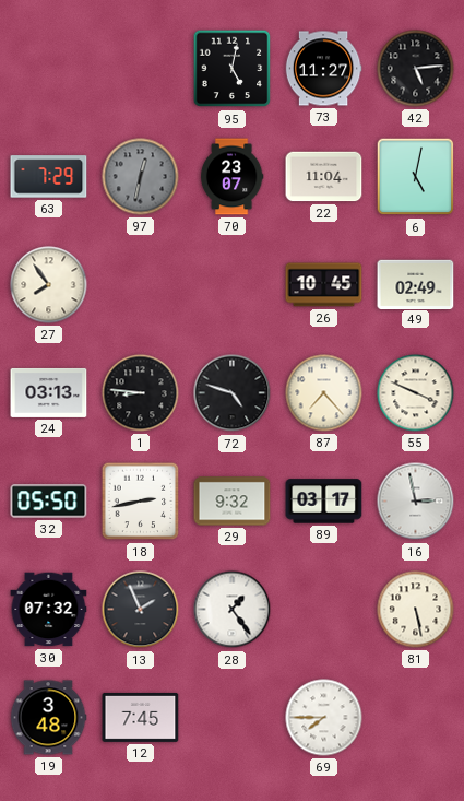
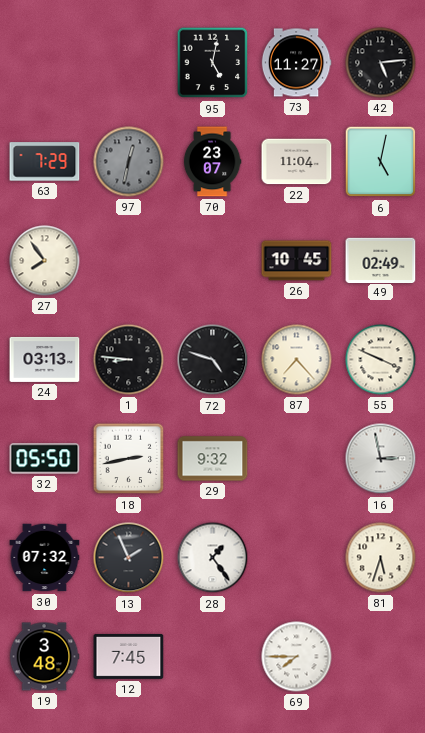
89: 03:17 -> none (324, 502)
81: 5:28 -> 5:33 (381, 558)
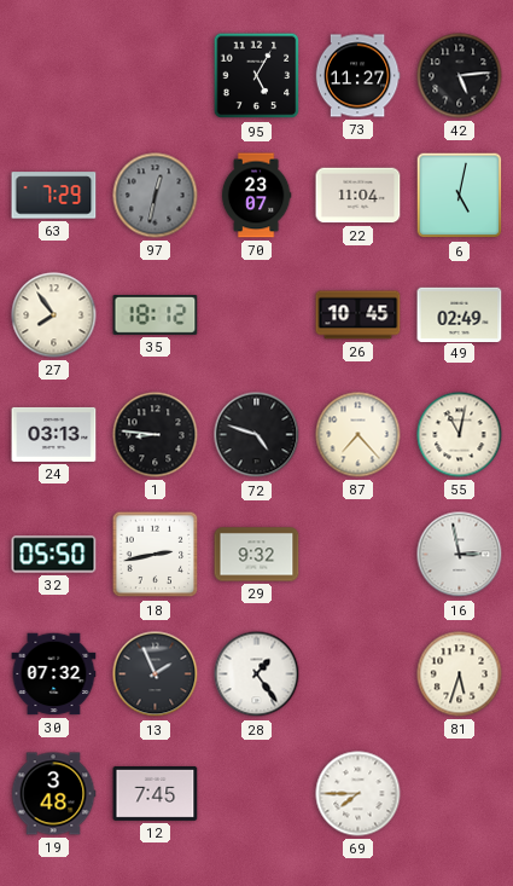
95: 5:02 -> 5:05 (257, 76)
35: none -> 18:12 (156, 315)
55: 3:49 -> 11:02 (460, 435)
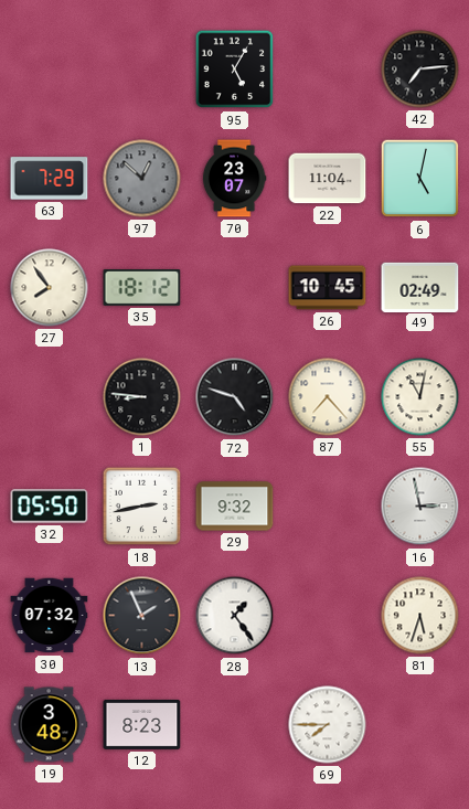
73: 11:27 -> none (357, 76)
42: 5:14 -> 7:14 (420, 70)
97: 12:32 -> 12:52 (142, 179)
24: 03:13 -> none (54, 434)
12: 7:45 -> 8:23 (142, 724)
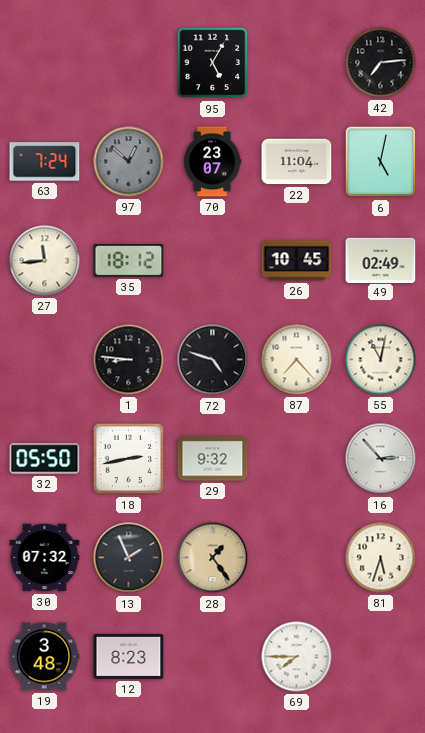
63: 7:29 -> 7:24 (45, 162)
27: 7:54 -> 11:44 (45, 261)
16: 2:58 -> 2:53 (381, 459)
28 dial: white -> champagne (213, 558)
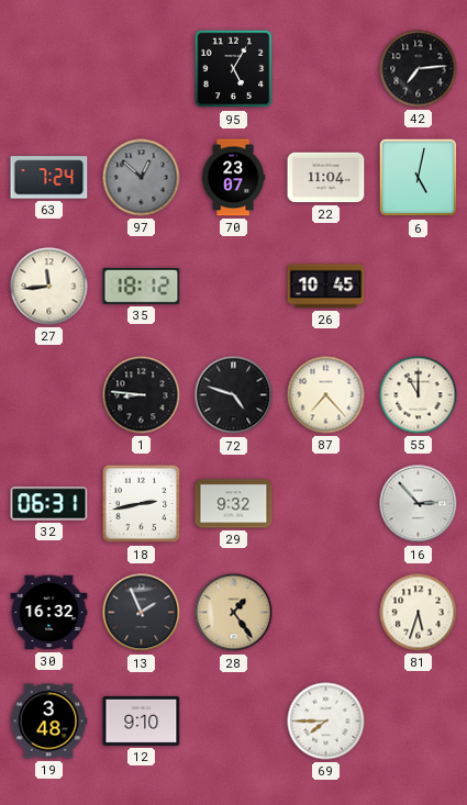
49: 02:49 -> none (381, 260)
55: 11:02 -> 11:00 (419, 395)
32: 05:50 -> 06:31 (49, 504)
30: 07:32 -> 16:32 (49, 613)
12: 8:23 -> 9:10 (142, 720)
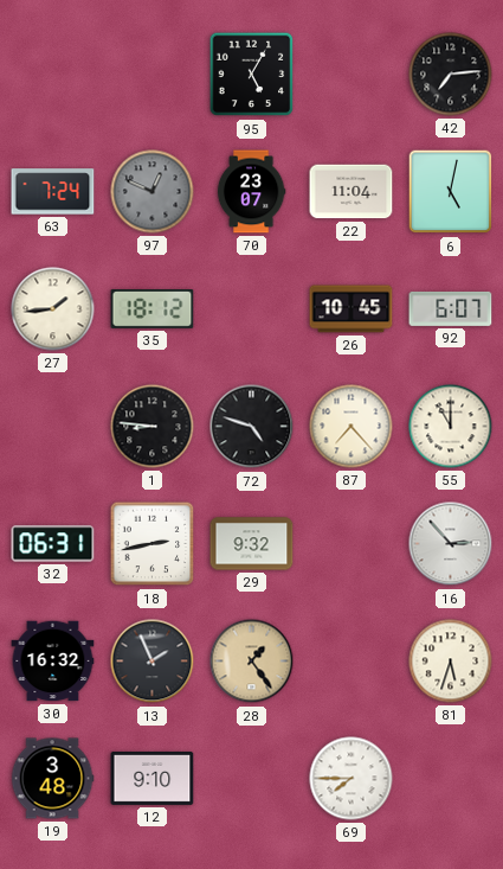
97: 12:52 -> 12:49 (153, 192)
27: 11:44 -> 1:44 (53, 309)
92: none -> 6:07 (451, 308)
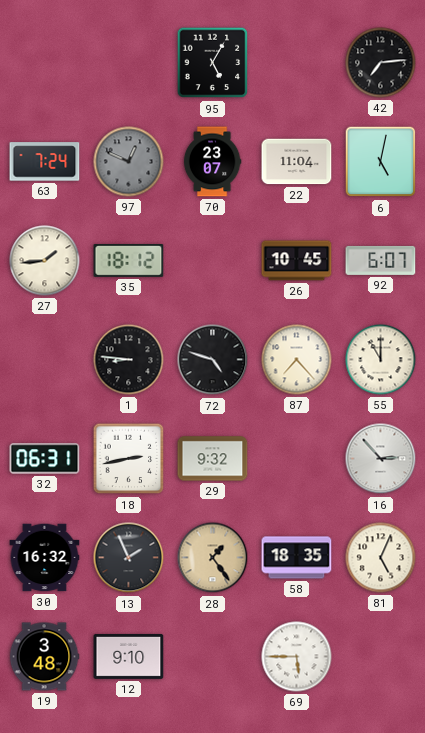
58: none -> 18:35 (297, 558)
81: 5:33 -> 5:04 (381, 558)
69: 7:45 -> 5:45 (297, 657)
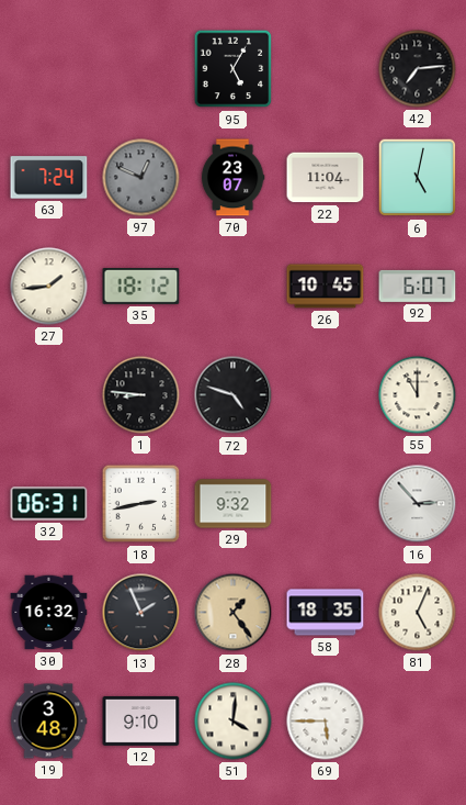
87: 7:23 -> none (297, 360)
51: none -> 4:01 (234, 722)
